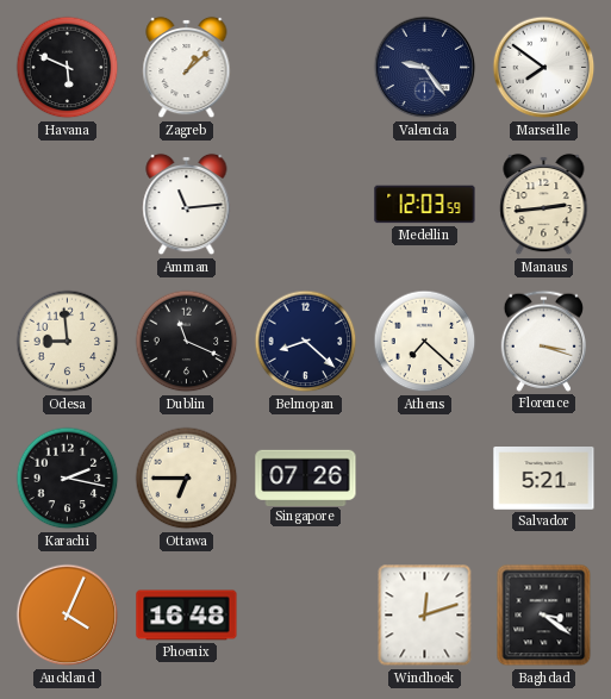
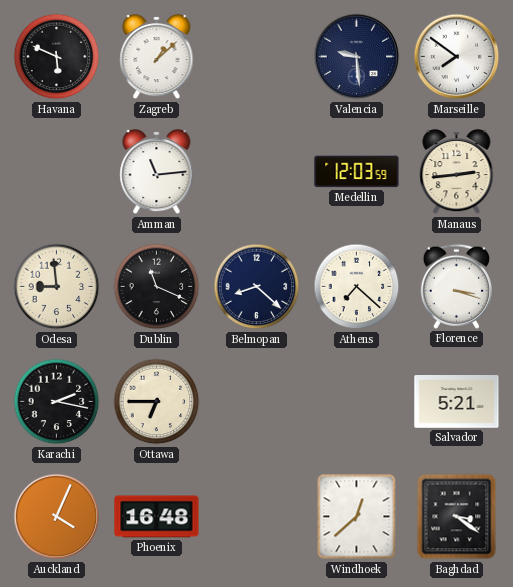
Valencia: 9:24 -> 9:29 (357, 57)
Singapore: 07:26 -> none (306, 478)
Windhoek: 12:12 -> 12:38 (357, 517)
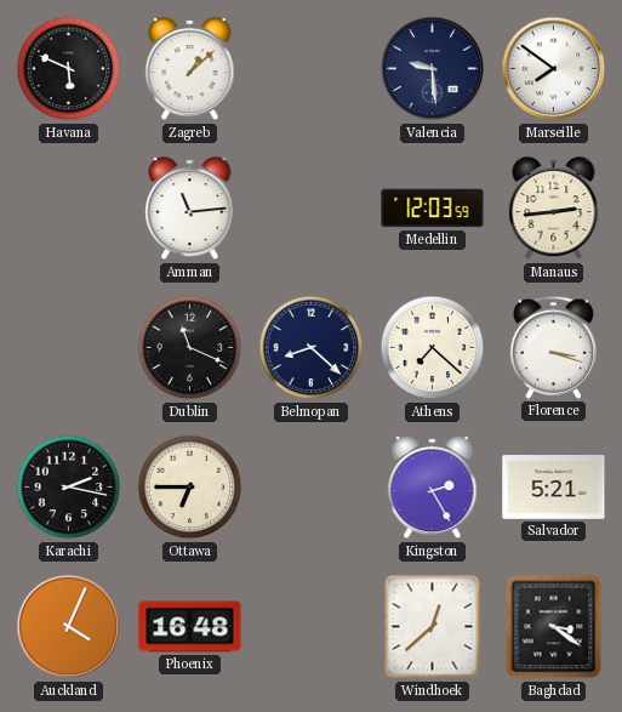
Odesa: 8:59 -> none (57, 287)
Kingston: none -> 2:25 (433, 488)
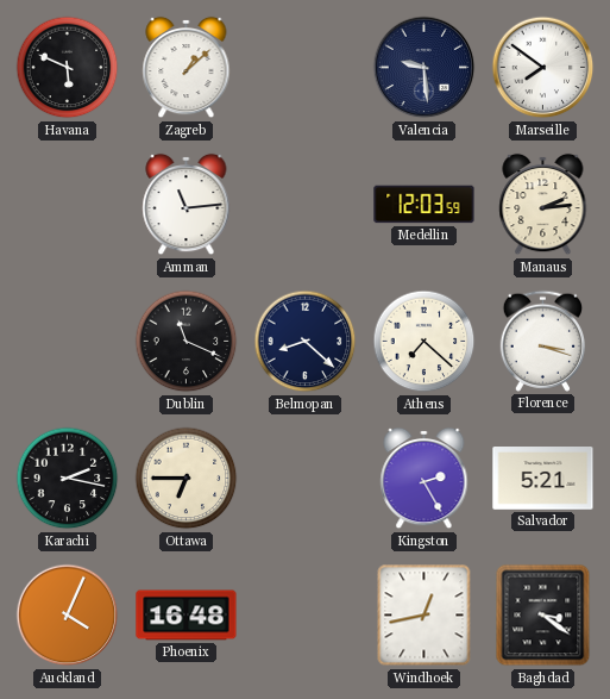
Manaus: 2:44 -> 2:14 (543, 205)
Windhoek: 12:38 -> 12:43 (425, 616)
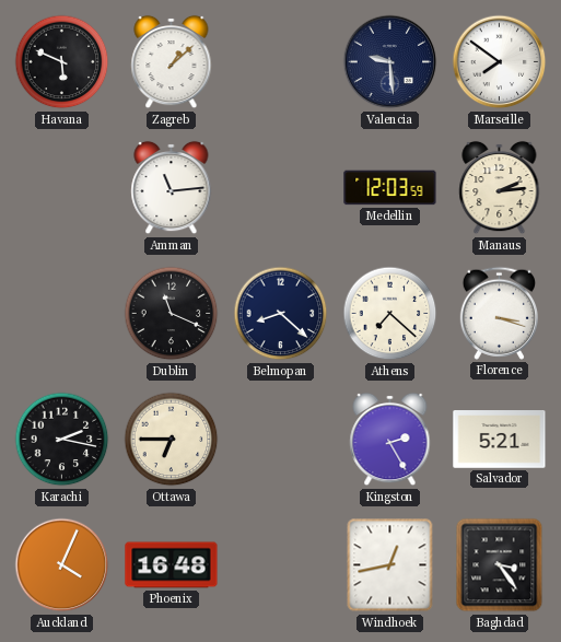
Baghdad: 3:21 -> 3:24 (500, 565)
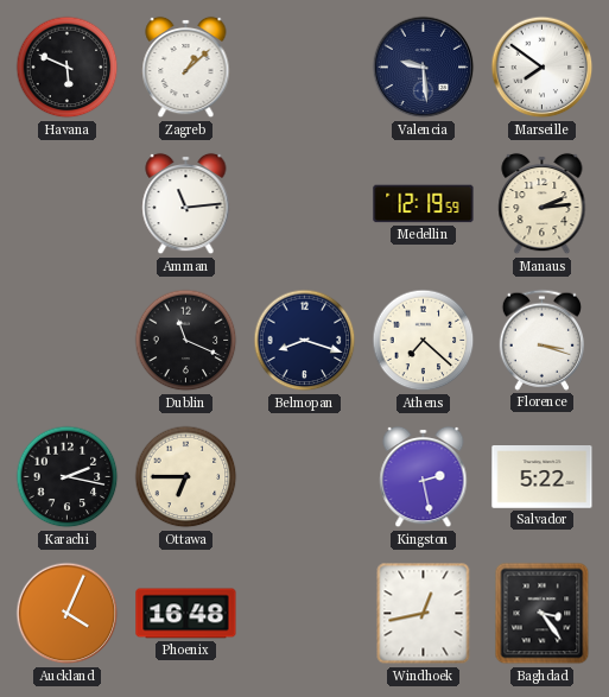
Medellin: 12:03 -> 12:19 (424, 204)
Belmopan: 8:22 -> 8:18 (305, 341)
Kingston: 2:25 -> 2:28 (424, 477)
Salvador: 5:21 -> 5:22 (543, 477)
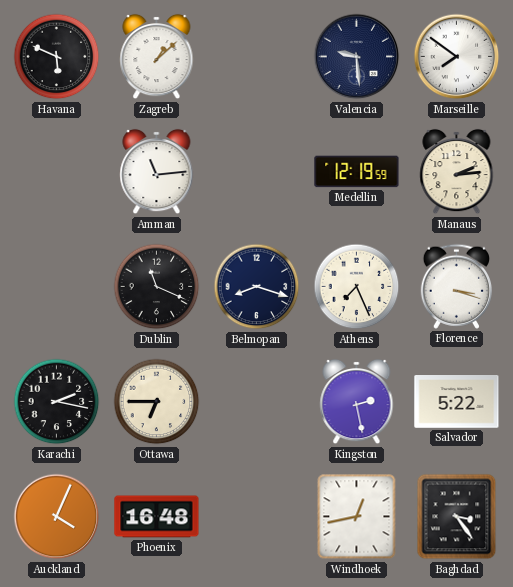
Athens: 7:22 -> 7:26 (357, 287)
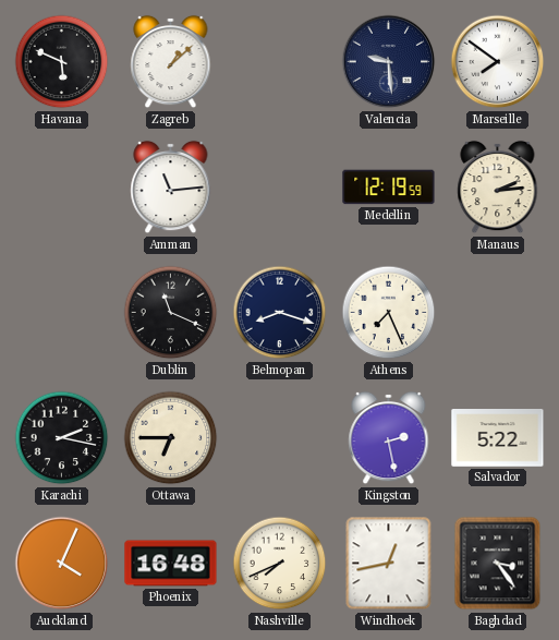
Florence: 3:18 -> none (456, 286)
Nashville: none -> 7:41 (280, 564)
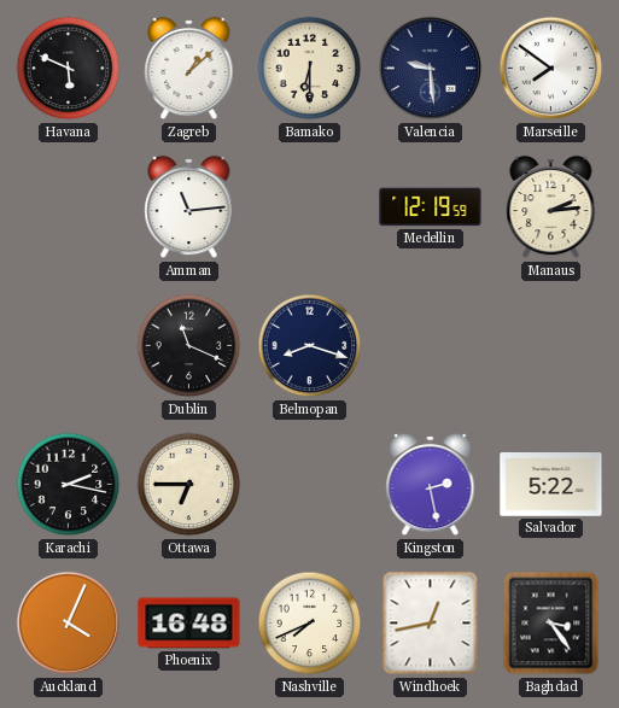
Bamako: none -> 6:30 (310, 69)
Athens: 7:26 -> none (389, 313)
